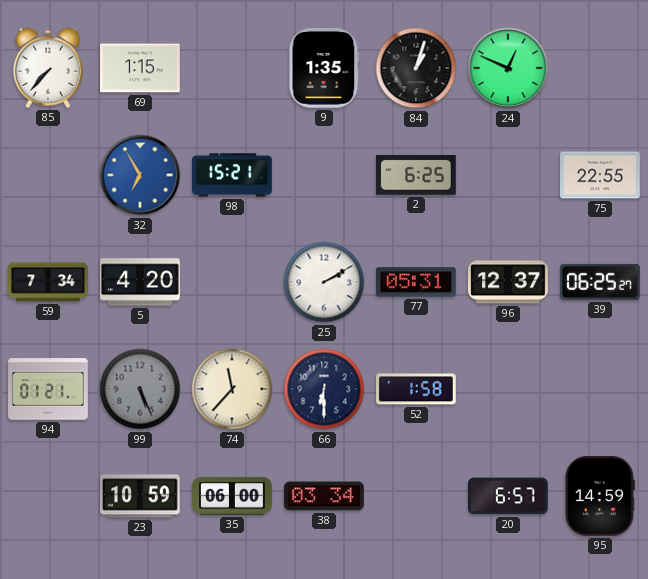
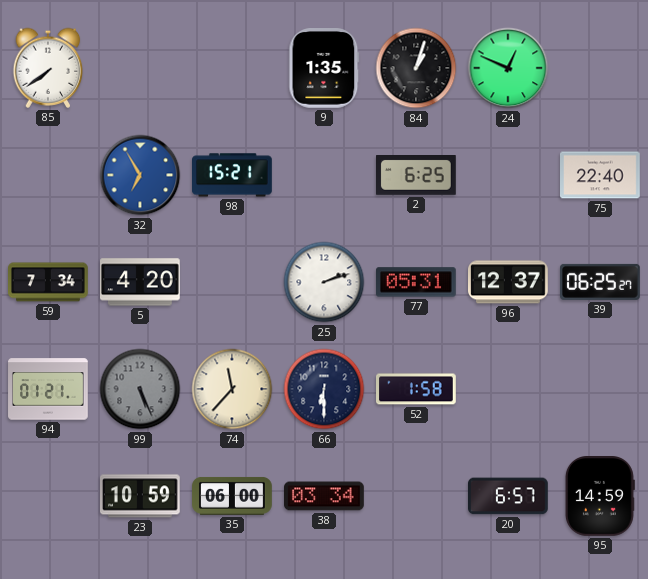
85: 7:37 -> 7:39 (48, 68)
69: 1:15 -> none (141, 68)
75: 22:55 -> 22:40 (600, 175)
25: 2:10 -> 2:12 (324, 282)
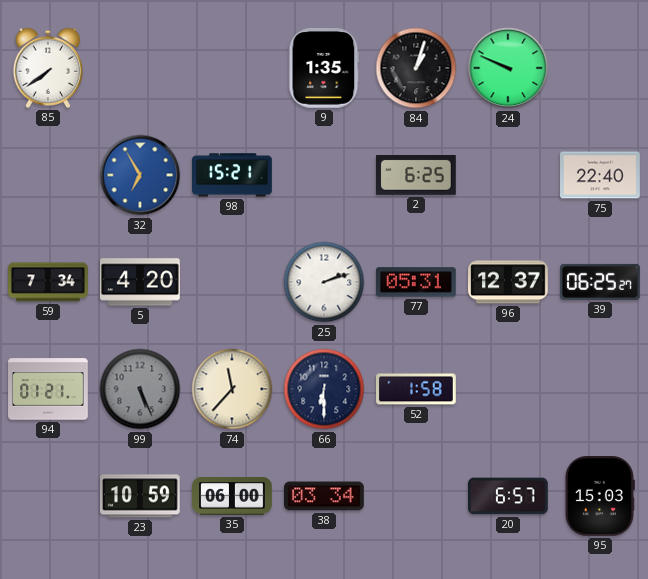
24: 12:49 -> 9:49 (508, 68)
95: 14:59 -> 15:03 (599, 497)
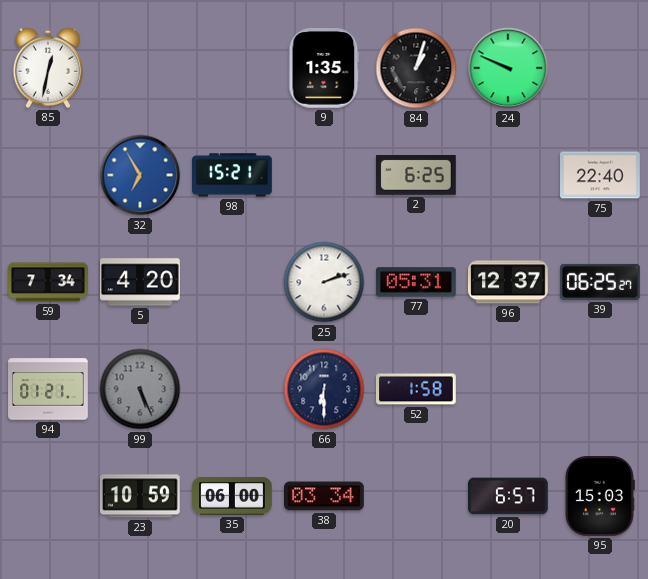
85: 7:39 -> 12:32 (48, 68)
74: 11:37 -> none (232, 389)
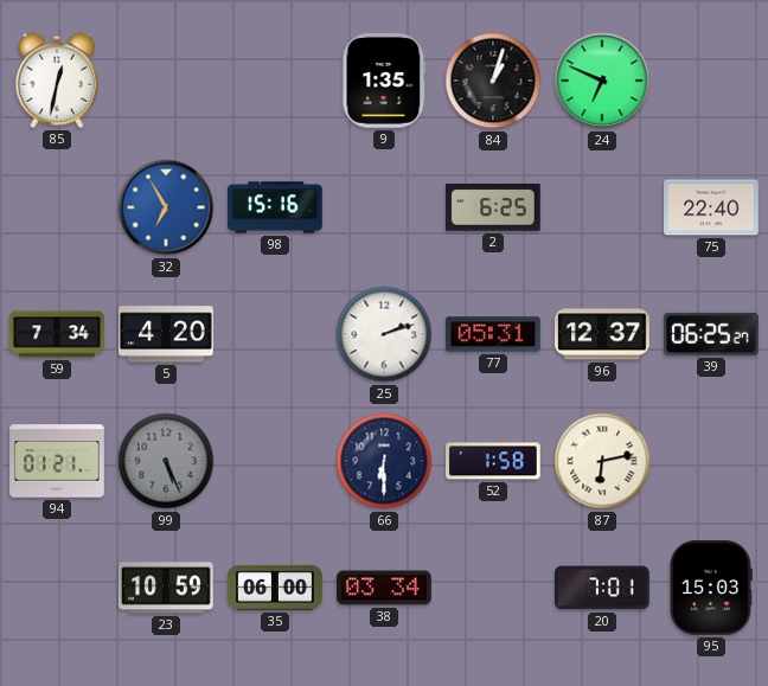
24: 9:49 -> 6:49 (602, 81)
98: 15:21 -> 15:16 (276, 207)
87: none -> 6:13 (602, 461)
20: 6:57 -> 7:01 (603, 588)
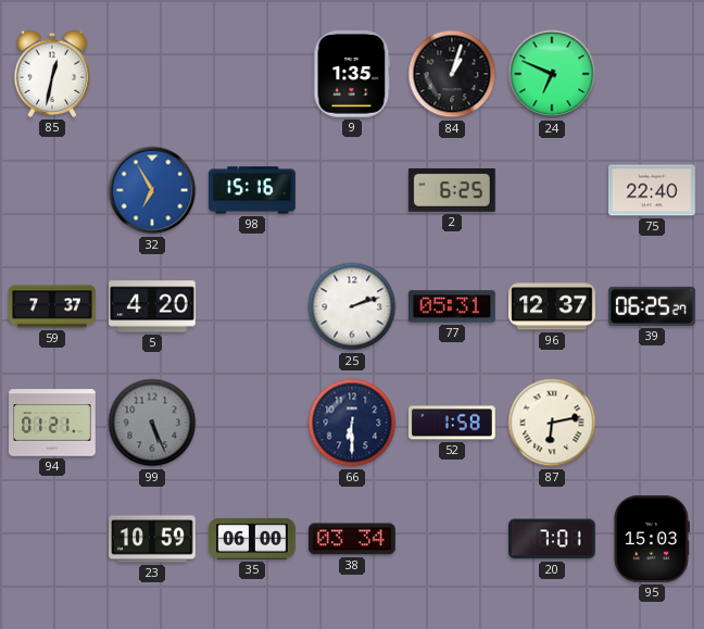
59: 7:34 -> 7:37 (53, 306)
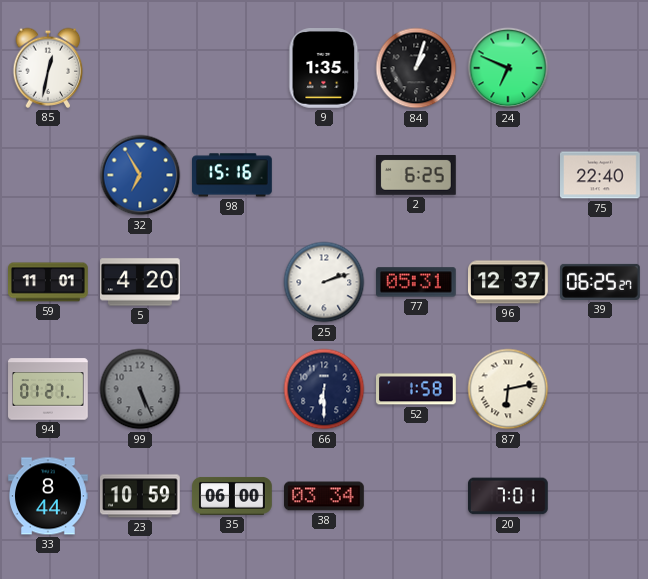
59: 7:37 -> 11:01 (49, 282)
33: none -> 8:44 (48, 496)
95: 15:03 -> none (651, 540)
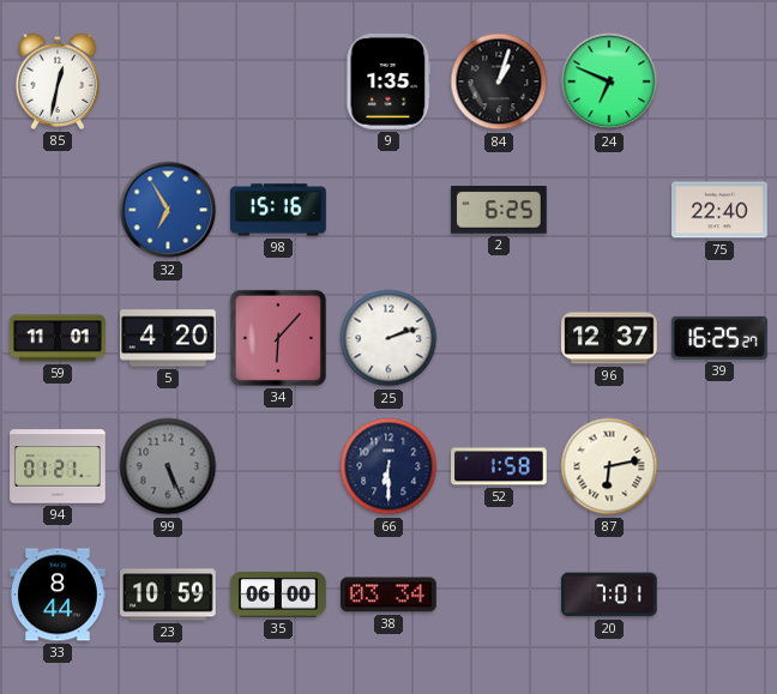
34: none -> 6:07 (278, 338)
77: 05:31 -> none (417, 282)
39: 06:25 -> 16:25 (721, 338)
